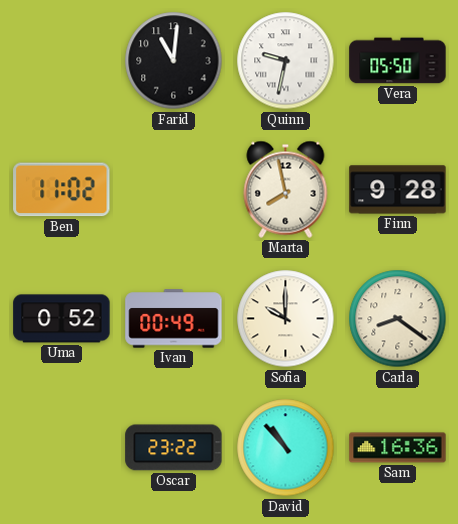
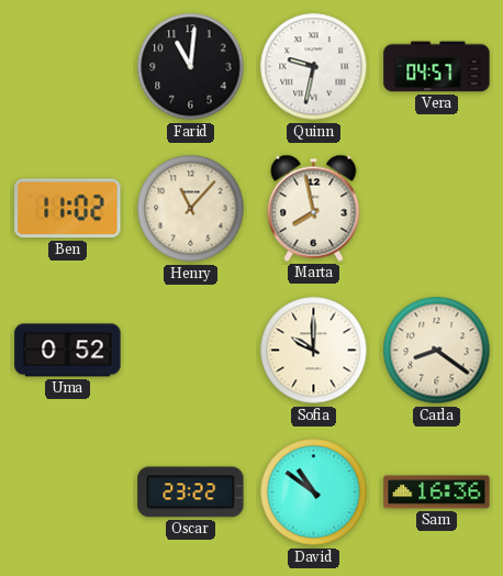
Vera: 05:50 -> 04:57 (437, 67)
Henry: none -> 11:07 (191, 209)
Finn: 9:28 -> none (398, 190)
Ivan: 00:49 -> none (174, 319)
David: 10:53 -> 10:51 (314, 492)
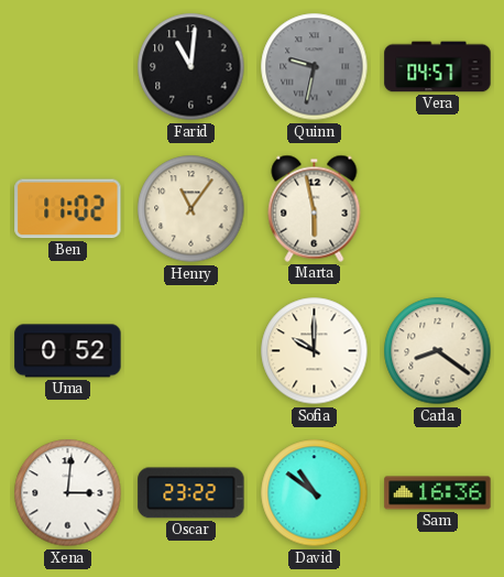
Quinn dial: white -> grey (315, 67)
Henry: 11:07 -> 11:06 (191, 209)
Marta: 7:58 -> 5:58 (315, 208)
Xena: none -> 3:01 (68, 493)
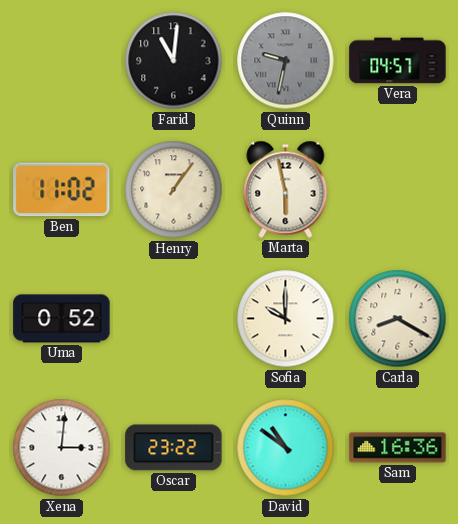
Henry: 11:06 -> 1:06 (174, 190)
Carla: 8:21 -> 8:20 (398, 319)
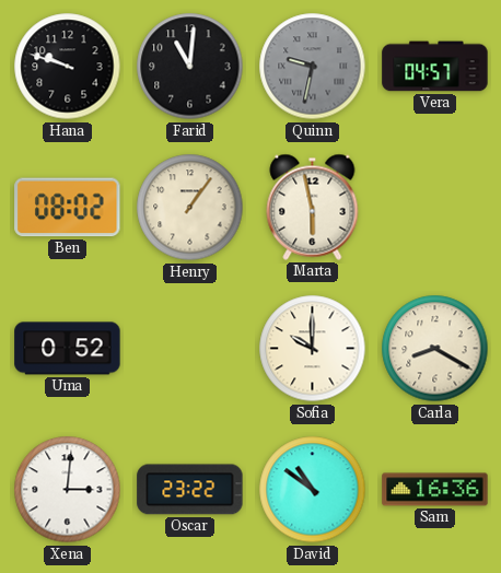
Hana: none -> 9:48 (68, 67)
Ben: 11:02 -> 08:02 (68, 208)
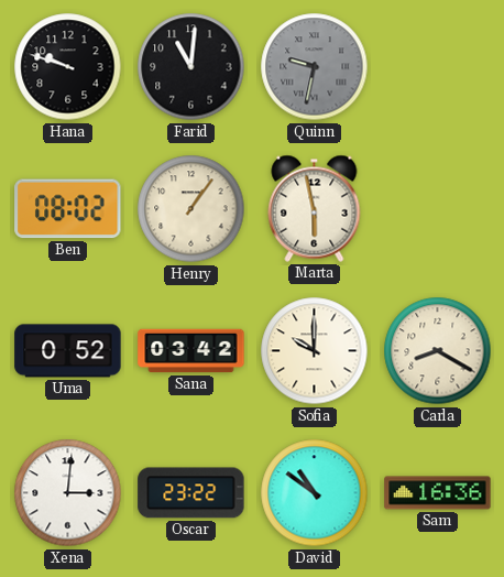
Vera: 04:57 -> none (435, 67)
Sana: none -> 03:42 (191, 351)
